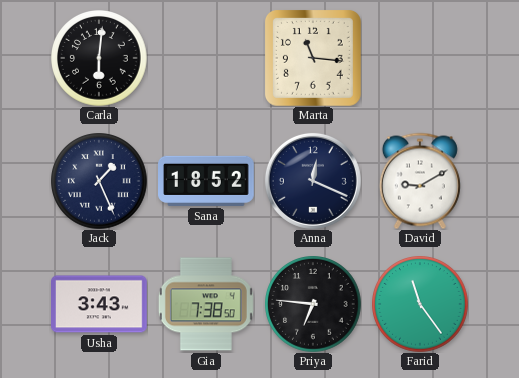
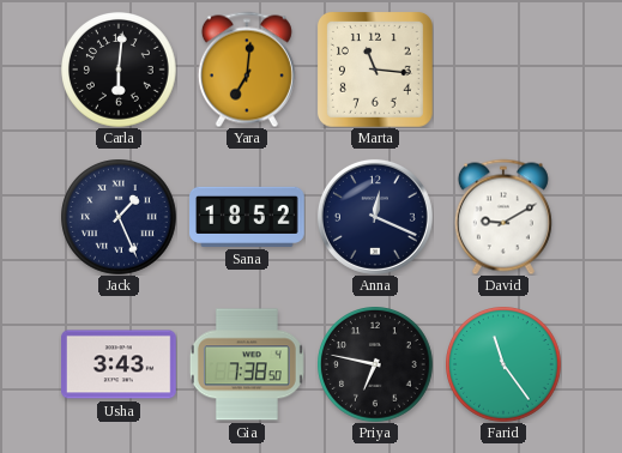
Yara: none -> 7:01 (247, 70)
Priya: 6:46 -> 6:47 (375, 364)
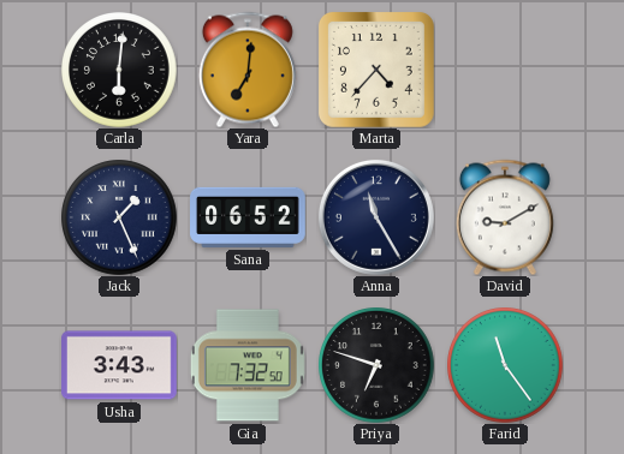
Marta: 11:16 -> 4:37 (376, 70)
Sana: 18:52 -> 06:52 (249, 217)
Anna: 12:19 -> 11:25 (376, 217)
Gia: 7:38 -> 7:32 (248, 365)
Priya: 6:47 -> 6:48 (376, 365)
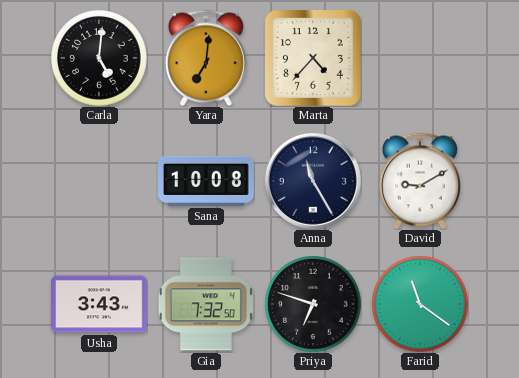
Carla: 6:01 -> 5:01 (99, 58)
Jack: 1:26 -> none (119, 217)
Sana: 06:52 -> 10:08 (207, 181)
Farid: 11:24 -> 11:21 (420, 304)
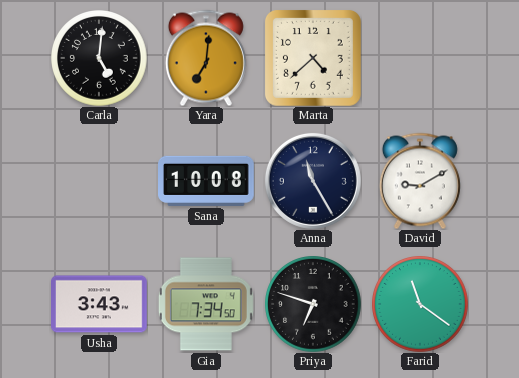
Marta: 4:37 -> 4:38 (313, 58)
Gia: 7:32 -> 7:34 (206, 304)
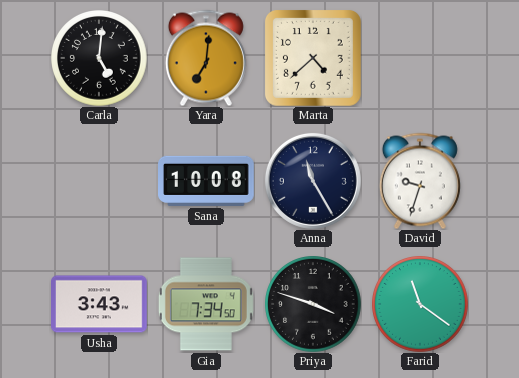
David: 9:10 -> 9:33 (420, 181)
Priya: 6:48 -> 3:48 (313, 304)
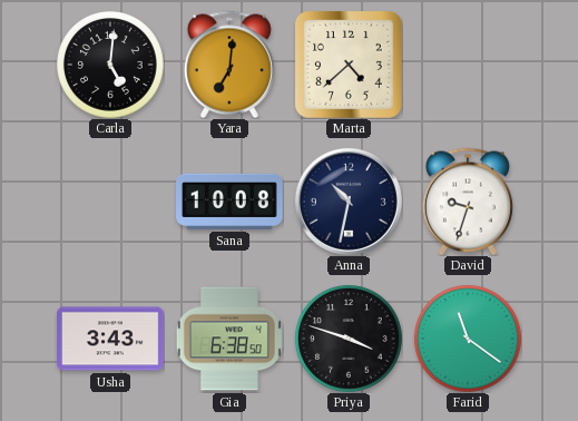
Anna: 11:25 -> 10:32 (349, 202)
Gia: 7:34 -> 6:38 (229, 339)
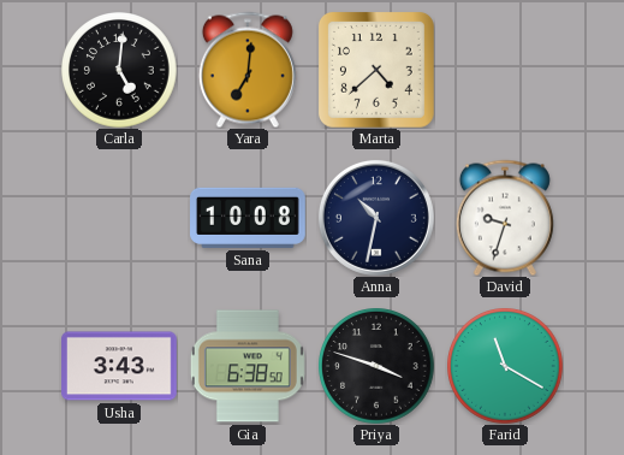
Farid: 11:21 -> 11:20 (505, 366)
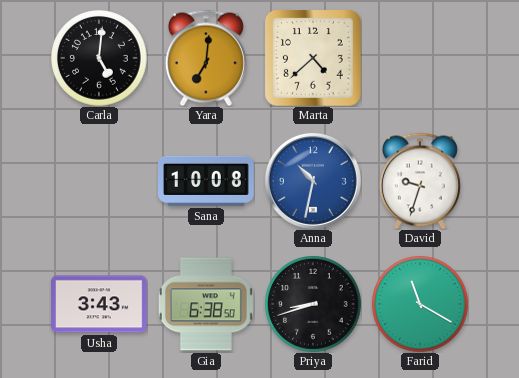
Anna dial: navy -> blue (313, 181)
Priya: 3:48 -> 8:42 (313, 304)
